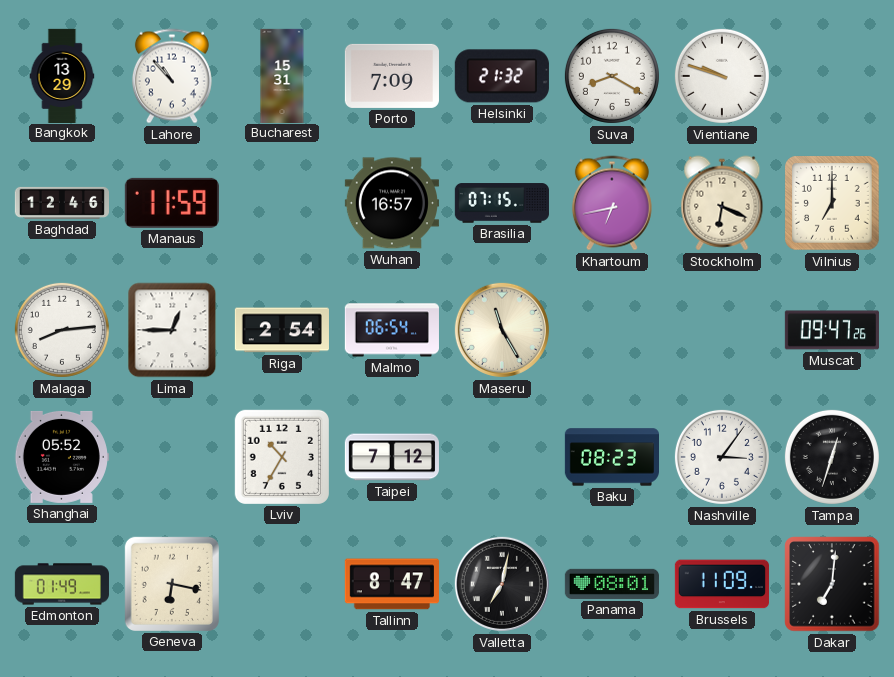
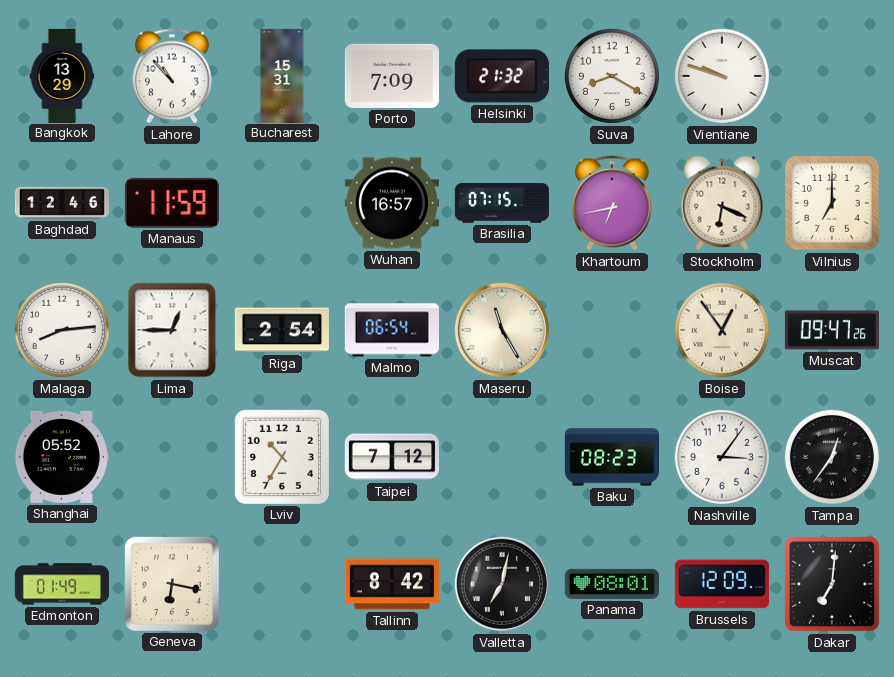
Boise: none -> 12:54 (722, 330)
Tampa: 12:33 -> 12:36 (832, 457)
Tallinn: 8:47 -> 8:42 (392, 584)
Brussels: 11:09 -> 12:09 (722, 584)
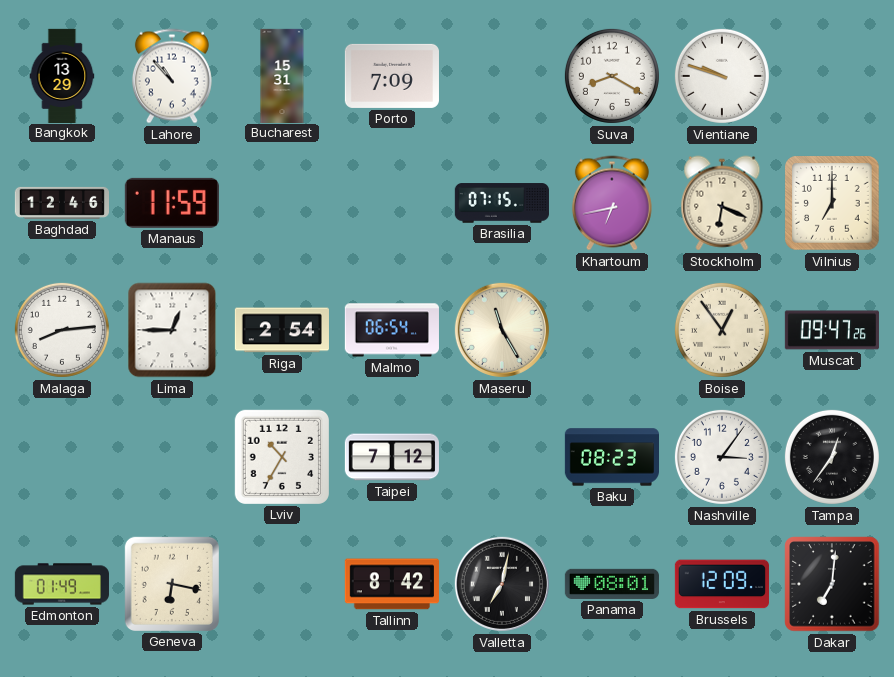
Helsinki: 21:32 -> none (502, 76)
Wuhan: 16:57 -> none (392, 203)
Shanghai: 05:52 -> none (62, 457)
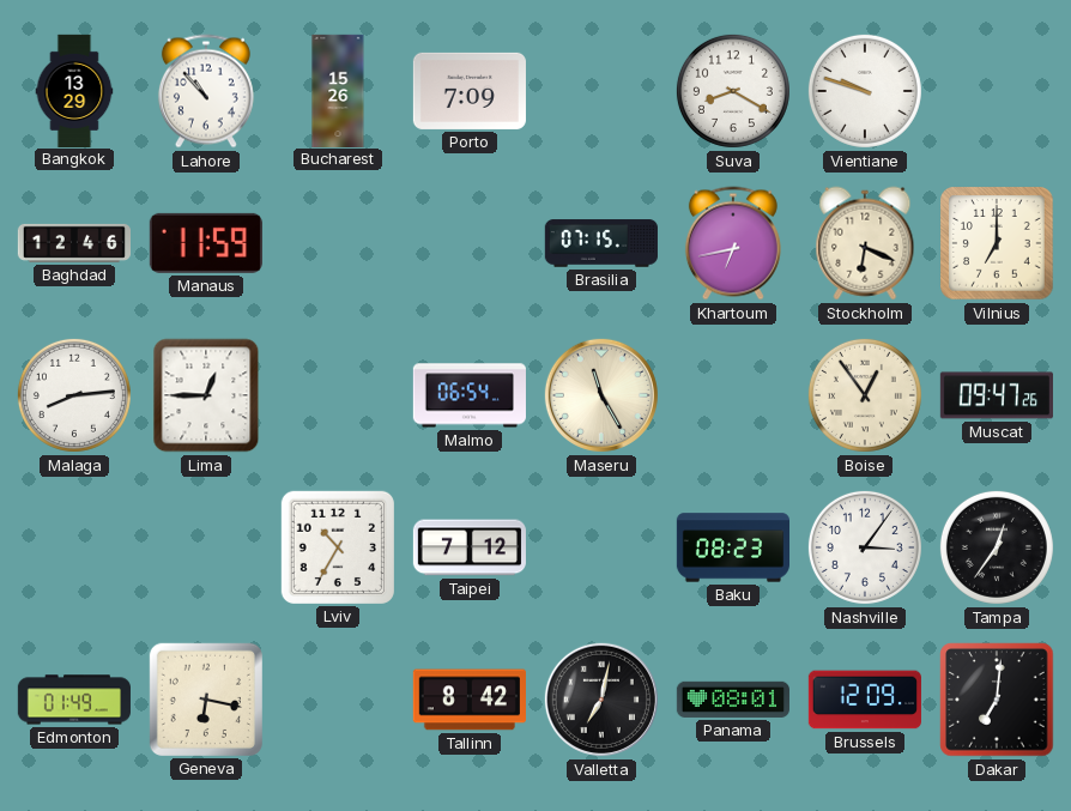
Bucharest: 15:31 -> 15:26 (338, 90)
Riga: 2:54 -> none (282, 330)
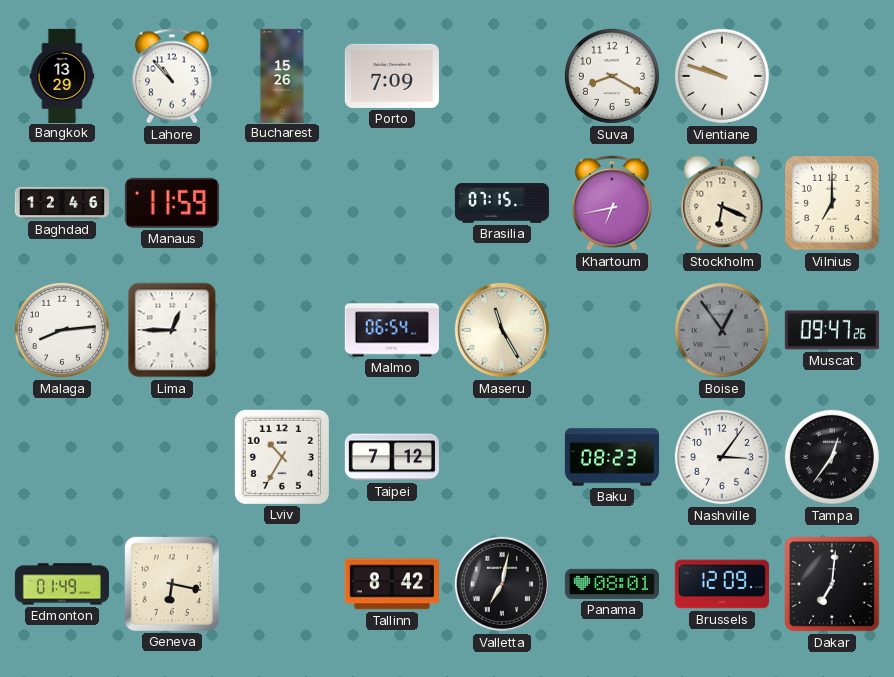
Boise dial: cream -> grey (722, 330)
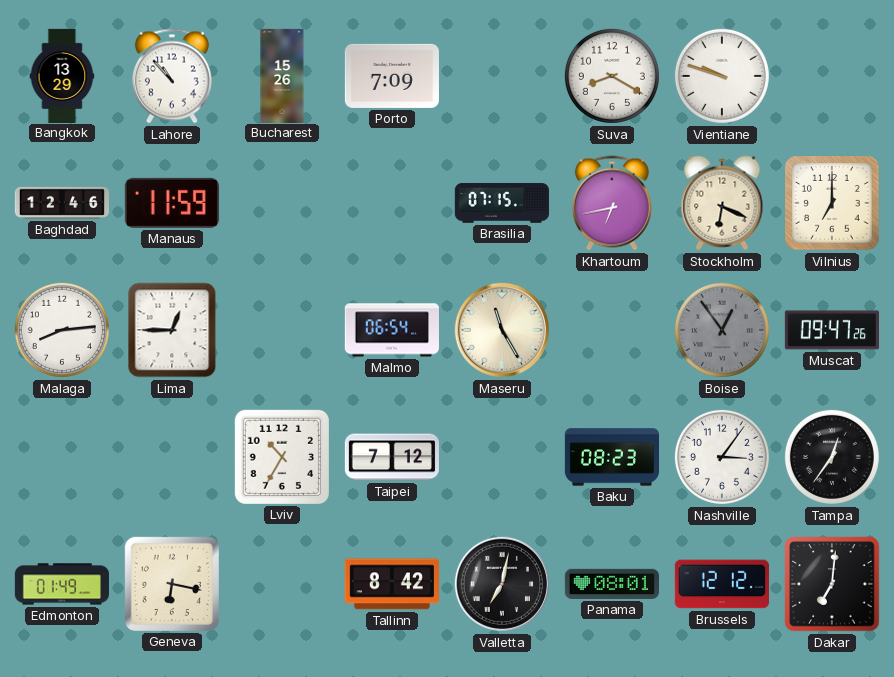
Brussels: 12:09 -> 12:12 (722, 584)
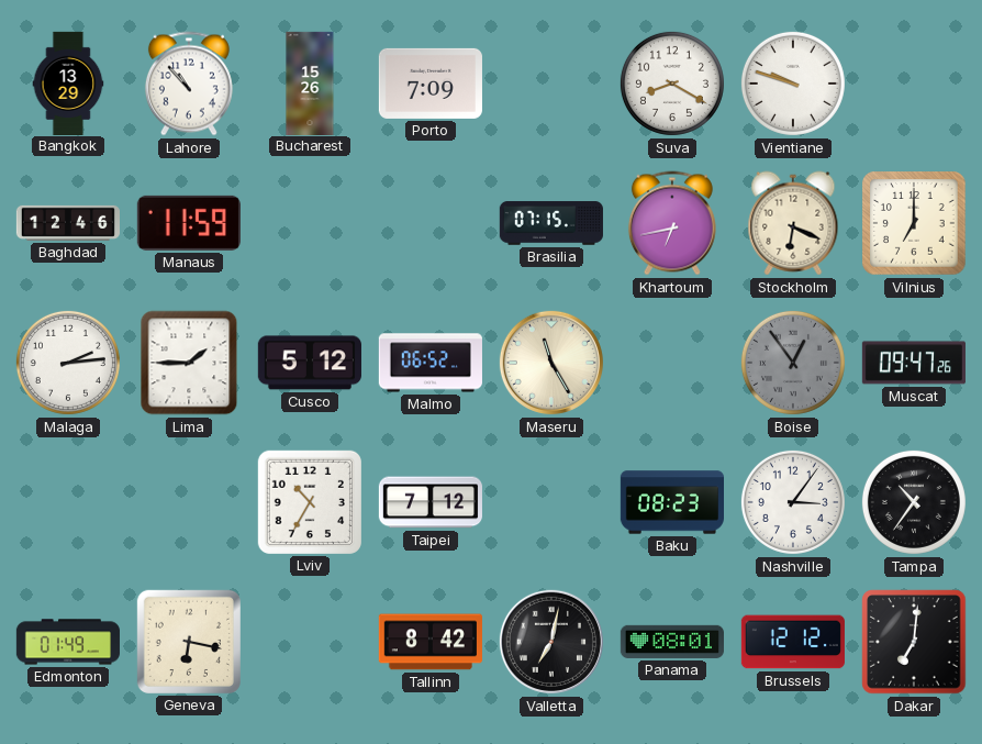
Malaga: 8:14 -> 2:14 (68, 363)
Lima: 12:45 -> 1:45 (189, 363)
Cusco: none -> 5:12 (310, 363)
Malmo: 06:54 -> 06:52 (431, 363)
Tampa: 12:36 -> 10:36 (914, 502)
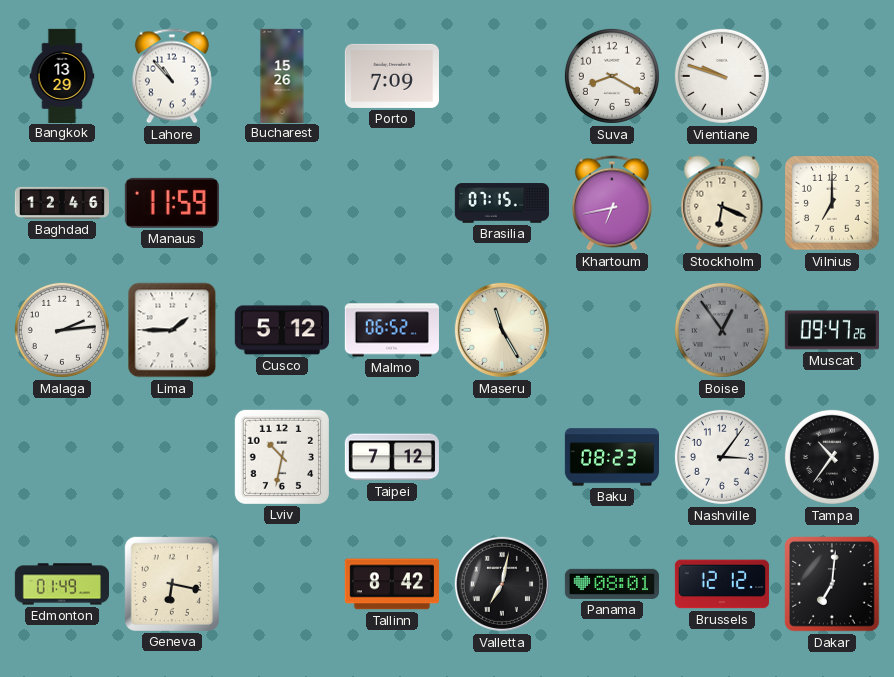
Lviv: 10:35 -> 10:32 (282, 457)
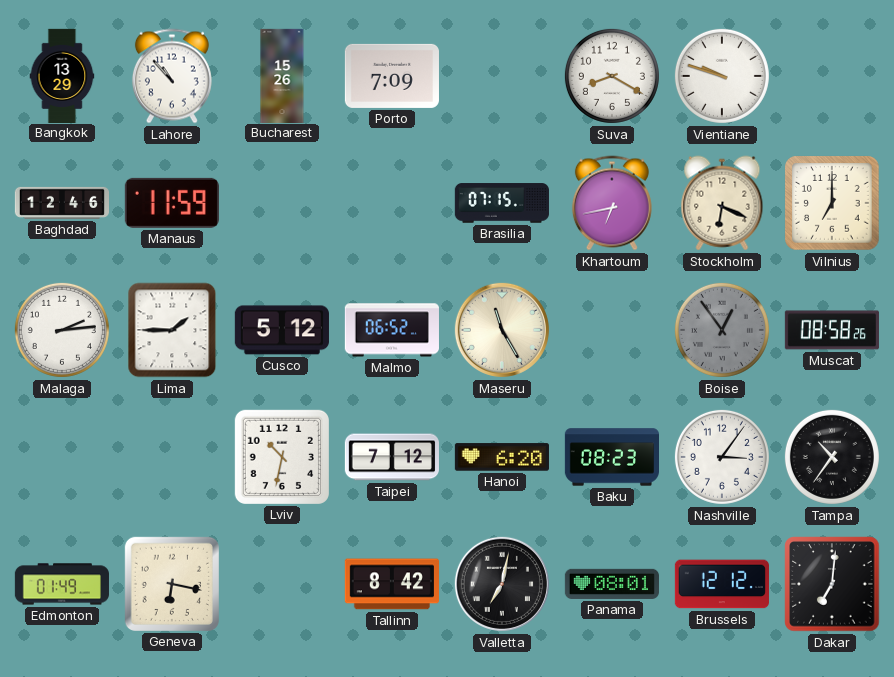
Muscat: 09:47 -> 08:58 (832, 330)
Hanoi: none -> 6:20 (502, 457)
